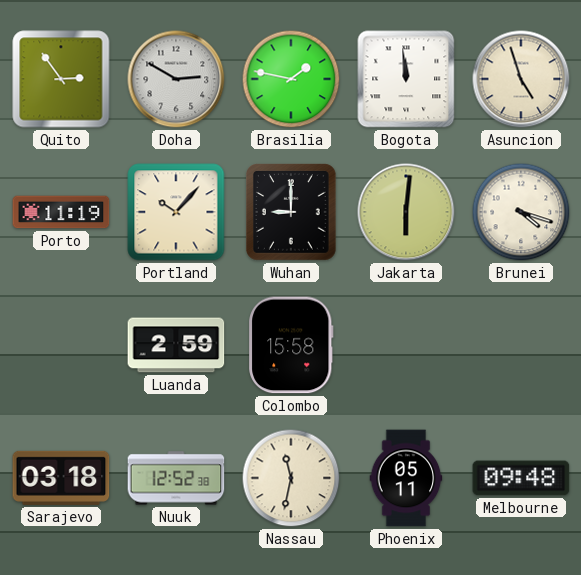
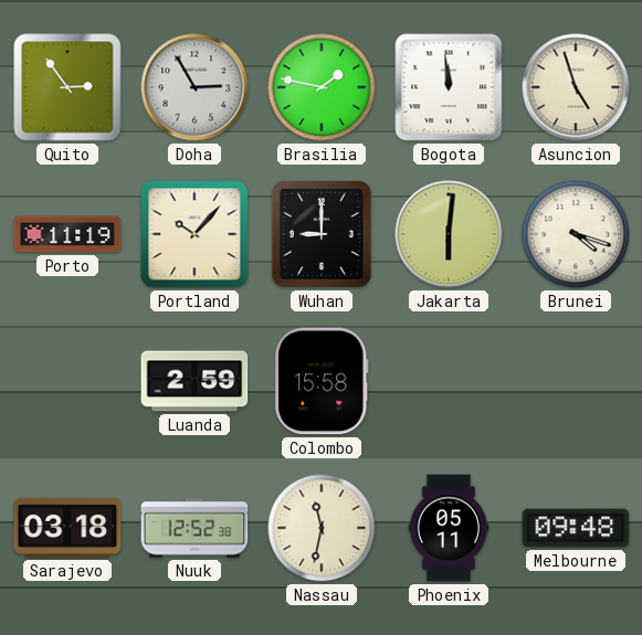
Doha: 2:50 -> 2:55 (194, 87)
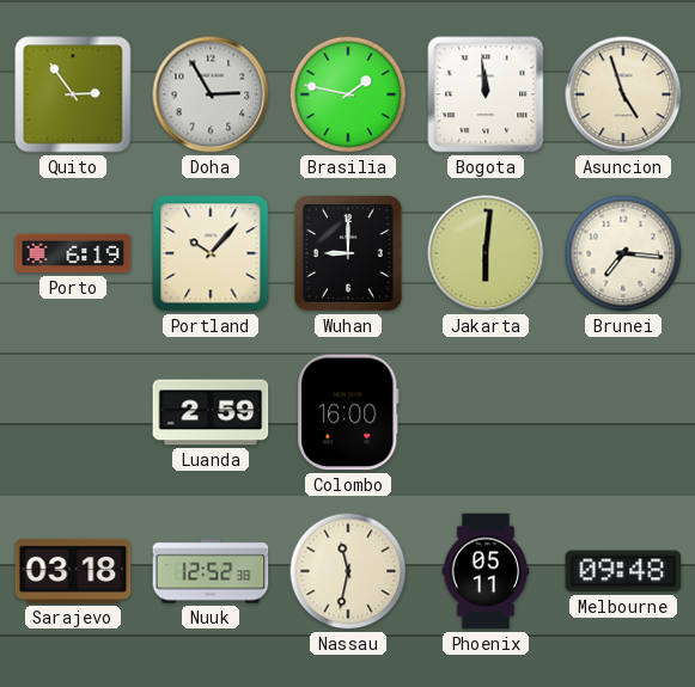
Porto: 11:19 -> 6:19 (73, 253)
Brunei: 4:18 -> 7:16 (623, 253)
Colombo: 15:58 -> 16:00 (348, 412)
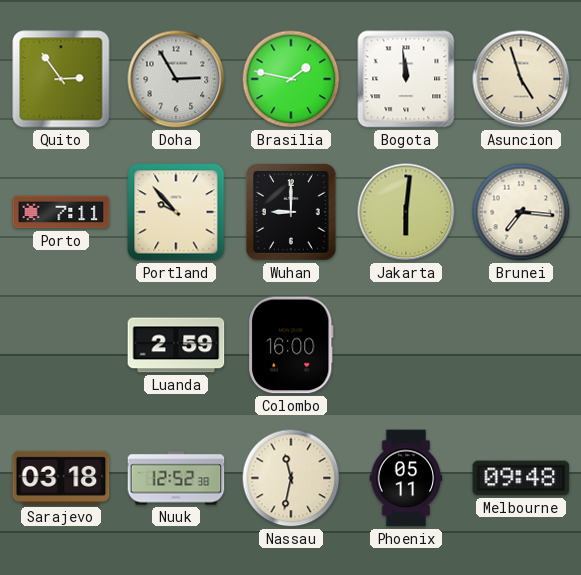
Porto: 6:19 -> 7:11 (61, 212)
Portland: 10:07 -> 9:53 (176, 212)
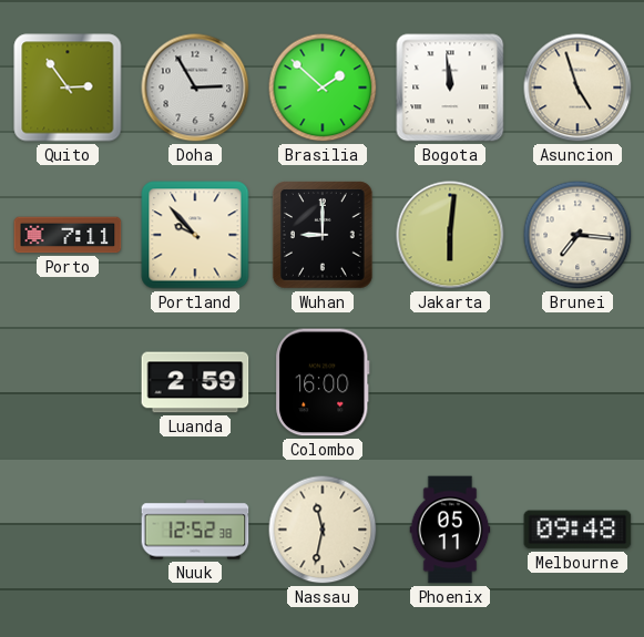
Brasilia: 1:47 -> 1:52 (323, 88)
Sarajevo: 03:18 -> none (61, 478)
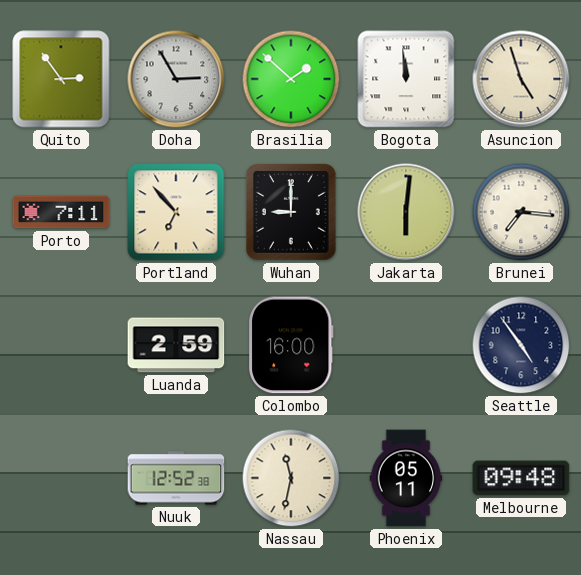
Portland: 9:53 -> 6:53 (176, 212)
Seattle: none -> 4:54 (521, 345)
